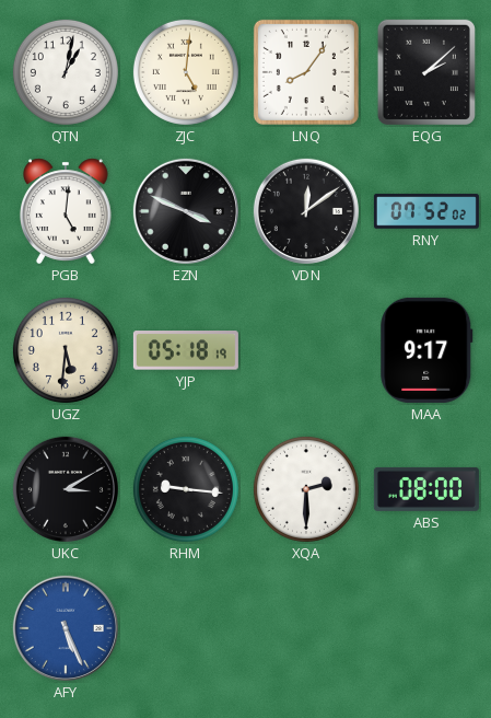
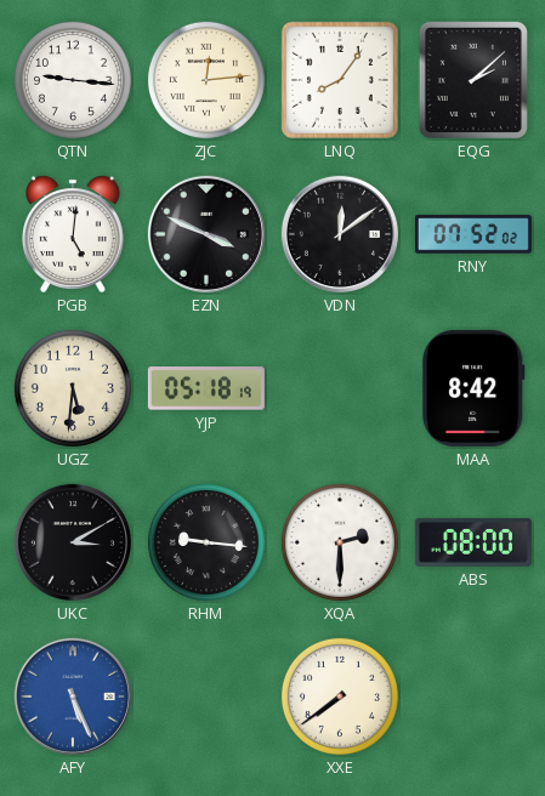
QTN: 1:02 -> 9:16 (73, 80)
ZJC: 5:01 -> 12:14 (206, 80)
MAA: 9:17 -> 8:42 (473, 388)
XXE: none -> 7:39 (340, 696)
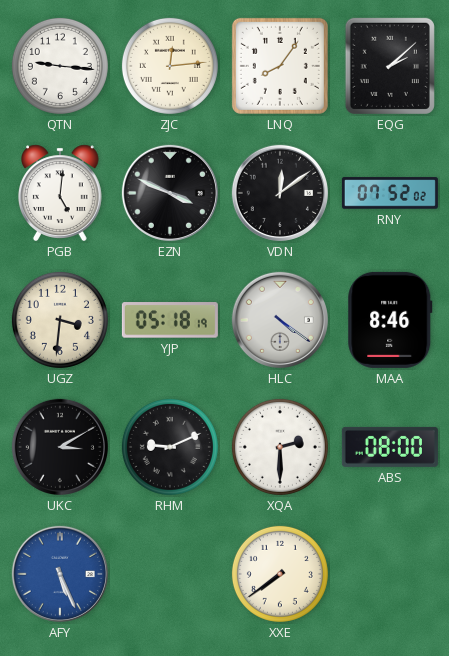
UGZ: 5:31 -> 3:31 (60, 320)
HLC: none -> 4:21 (280, 320)
MAA: 8:42 -> 8:46 (390, 320)
RHM: 9:16 -> 9:11 (170, 447)
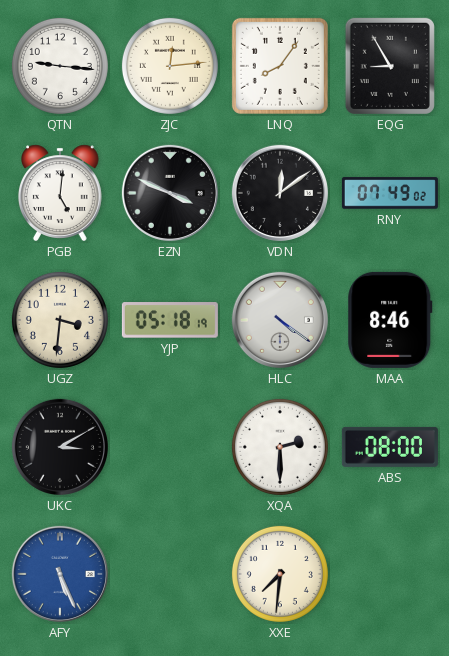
EQG: 2:08 -> 8:55 (390, 66)
RNY: 07:52 -> 07:49 (390, 193)
RHM: 9:11 -> none (170, 447)
XXE: 7:39 -> 7:31 (280, 574)
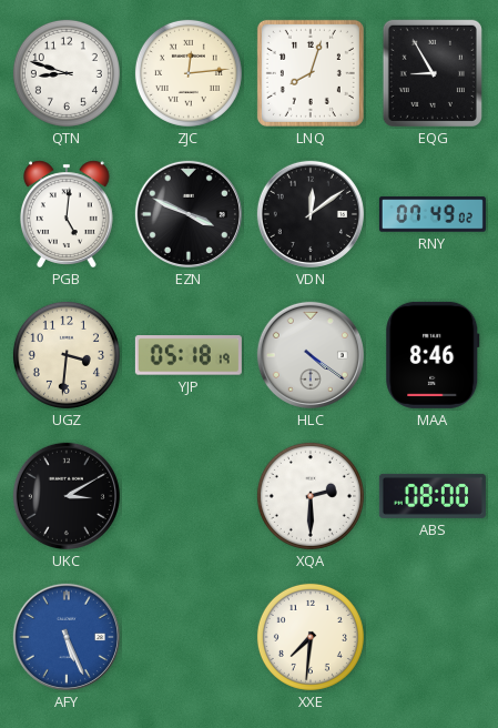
QTN: 9:16 -> 8:48 (67, 73)
LNQ: 8:06 -> 8:03 (311, 73)
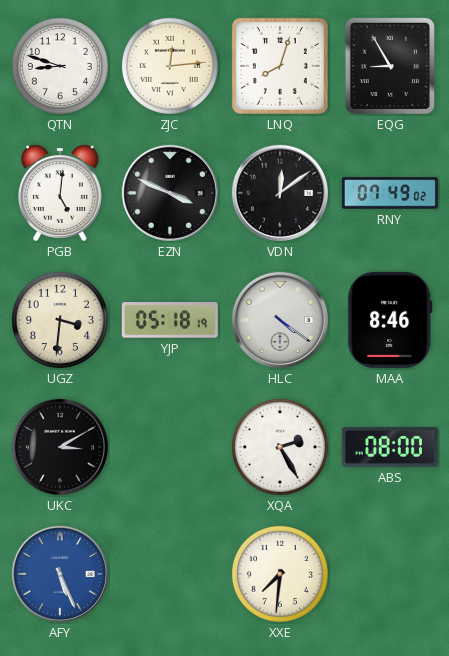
XQA: 2:30 -> 2:25 (280, 447)
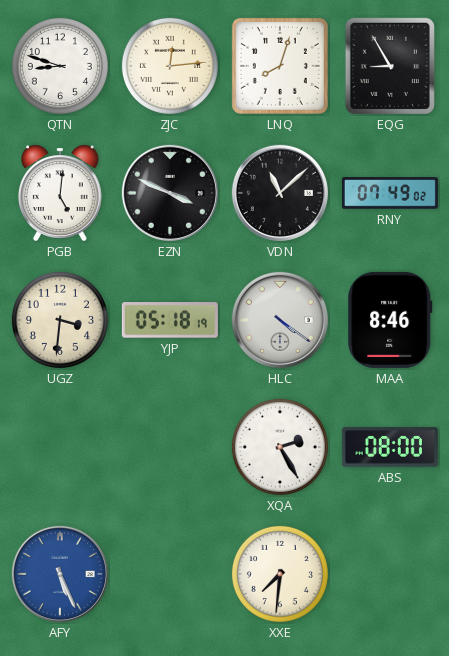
VDN: 12:09 -> 11:08 (280, 193)
UKC: 3:10 -> none (60, 447)
